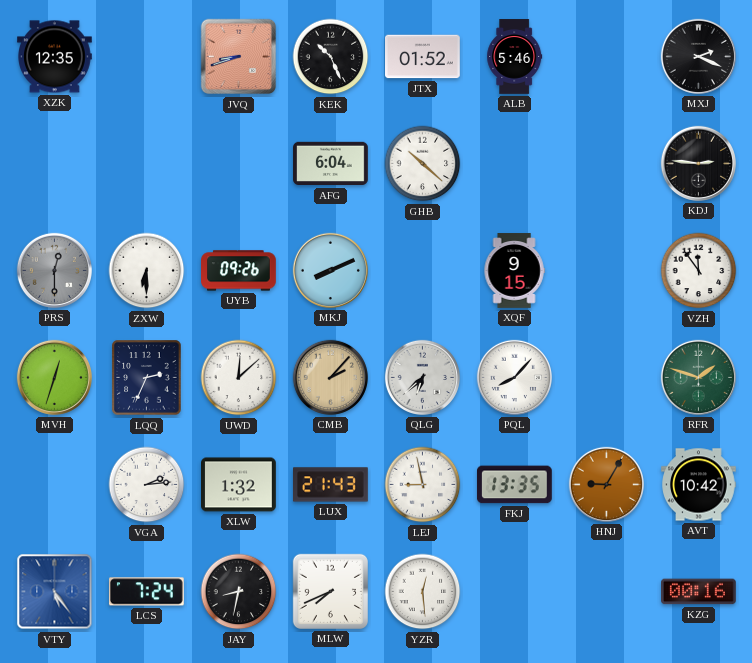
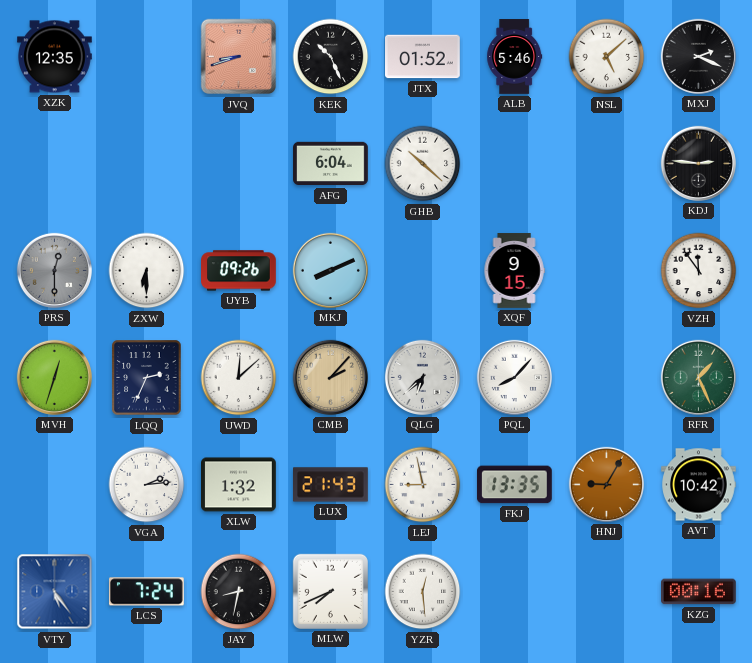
NSL: none -> 5:08 (607, 57)
RFR: 1:48 -> 1:26 (698, 377)
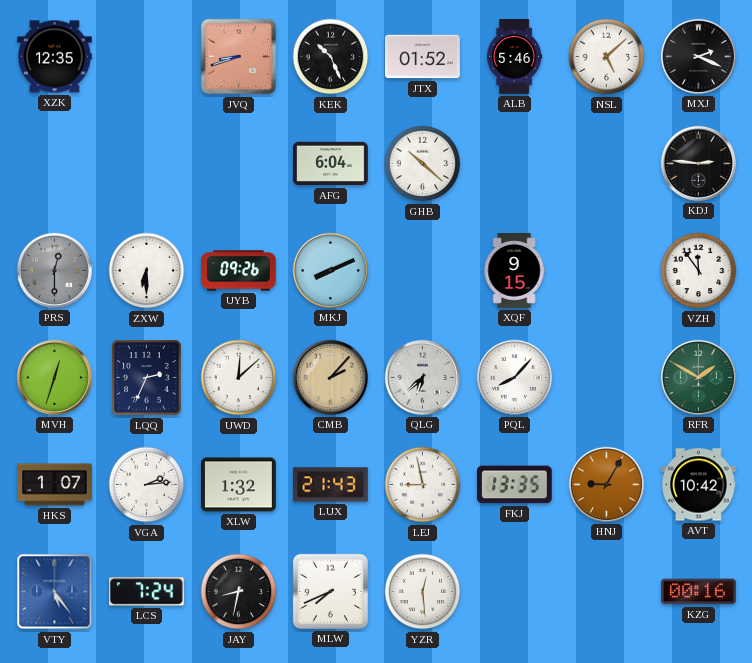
RFR: 1:26 -> 1:50 (698, 377)
HKS: none -> 1:07 (55, 485)
